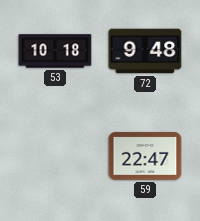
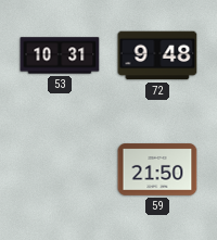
53: 10:18 -> 10:31 (60, 55)
59: 22:47 -> 21:50 (157, 169)
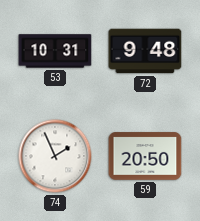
74: none -> 1:56 (55, 156)
59: 21:50 -> 20:50 (145, 156)
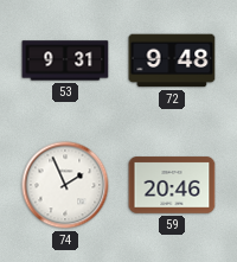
53: 10:31 -> 9:31 (65, 60)
59: 20:50 -> 20:46 (172, 185)
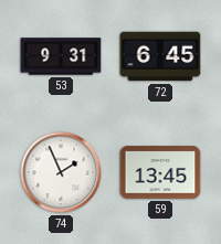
72: 9:48 -> 6:45 (160, 56)
59: 20:46 -> 13:45 (160, 172)
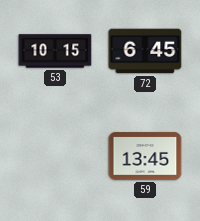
53: 9:31 -> 10:15 (55, 51)
74: 1:56 -> none (61, 172)
